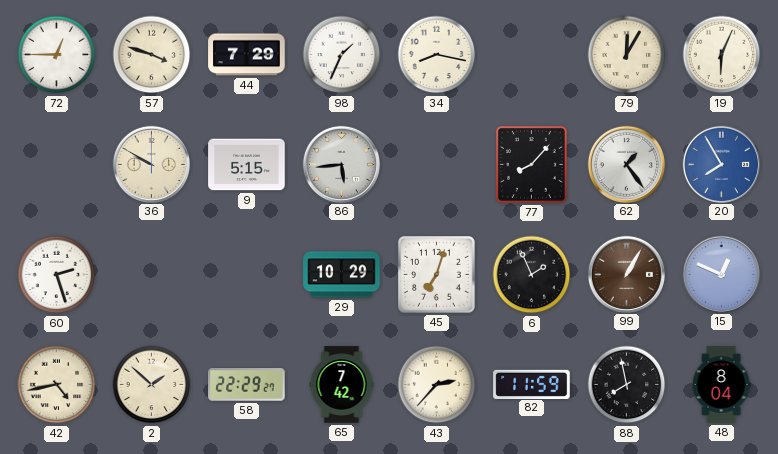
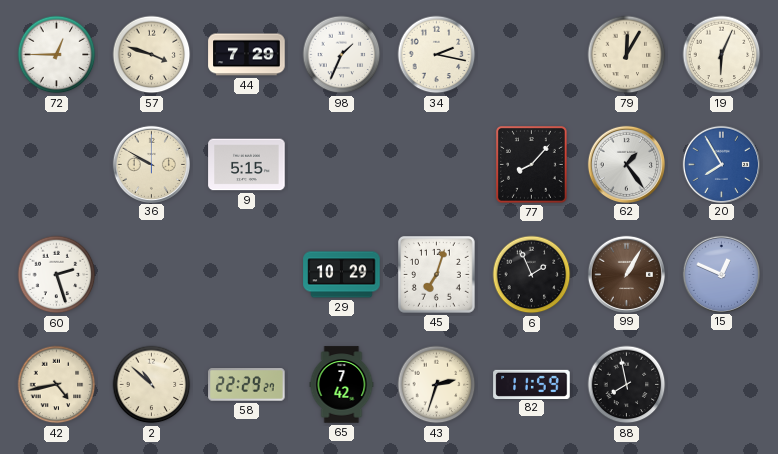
34: 8:17 -> 2:17 (437, 55)
86: 5:44 -> none (341, 164)
2: 1:52 -> 10:52 (152, 385)
43: 2:37 -> 2:33 (437, 385)
48: 8:04 -> none (721, 385)
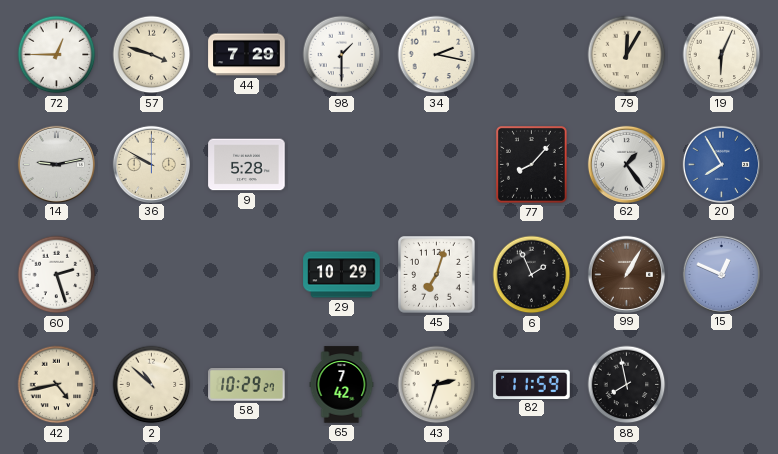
98: 1:34 -> 1:30 (342, 55)
14: none -> 9:13 (56, 164)
9: 5:15 -> 5:28 (247, 165)
58: 22:29 -> 10:29 (247, 385)
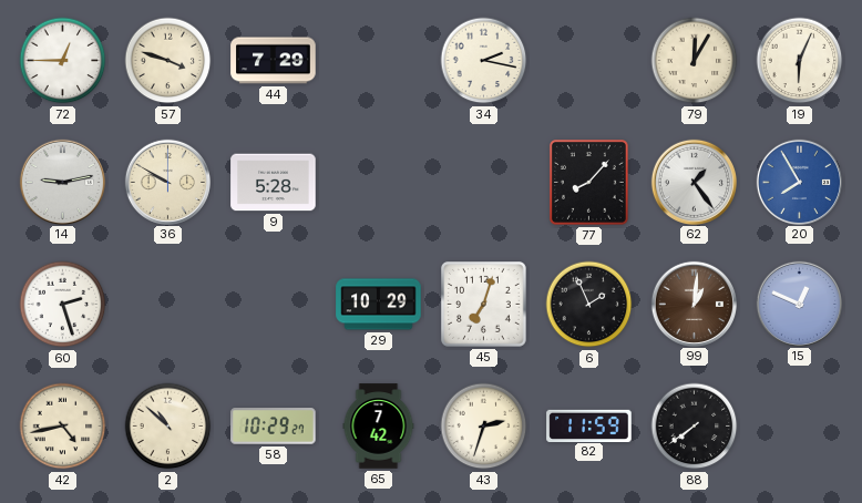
98: 1:30 -> none (342, 55)
99: 1:05 -> 1:01 (694, 304)
88: 7:58 -> 7:39 (695, 427)
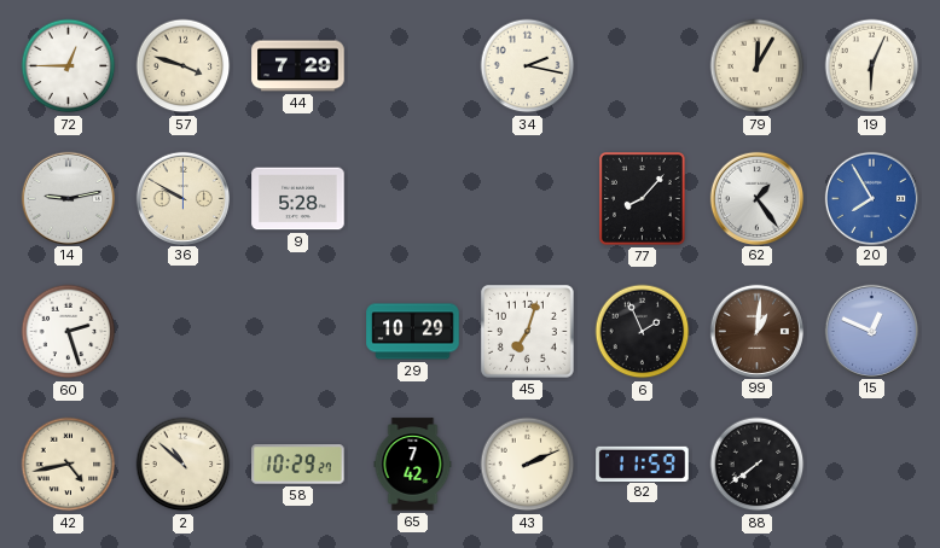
43: 2:33 -> 2:11 (528, 465)
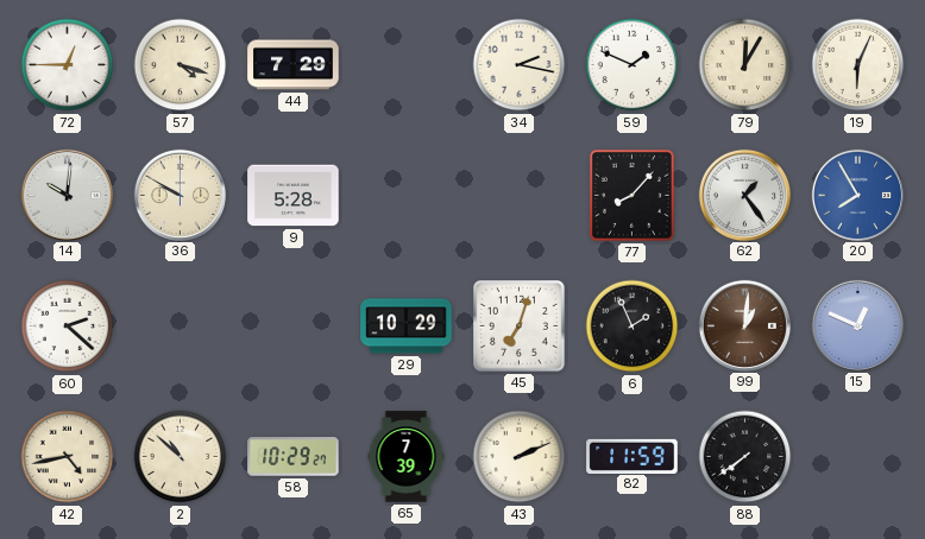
57: 3:48 -> 4:18 (181, 65)
59: none -> 1:49 (633, 65)
14: 9:13 -> 10:01 (67, 195)
60: 2:27 -> 2:22 (68, 326)
65: 7:42 -> 7:39 (407, 457)
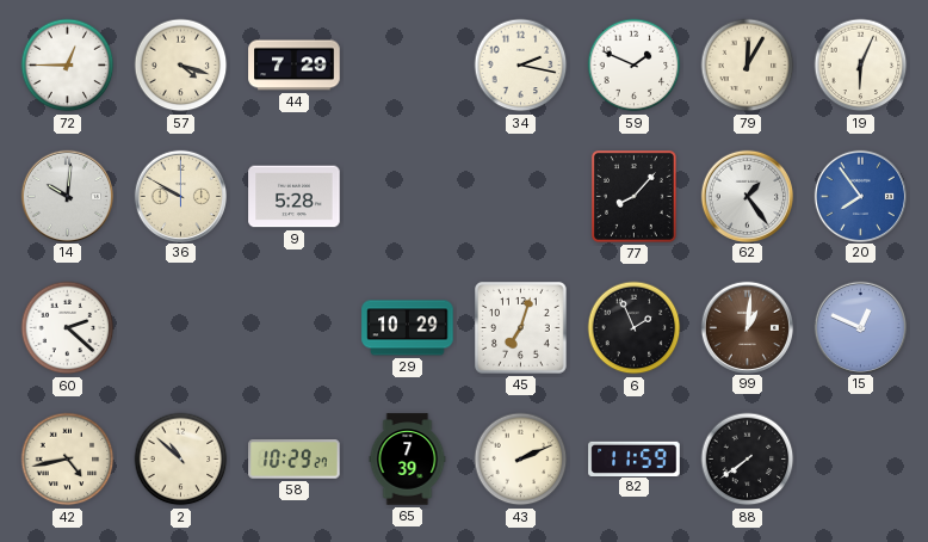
20: 7:55 -> 7:54 (860, 196)
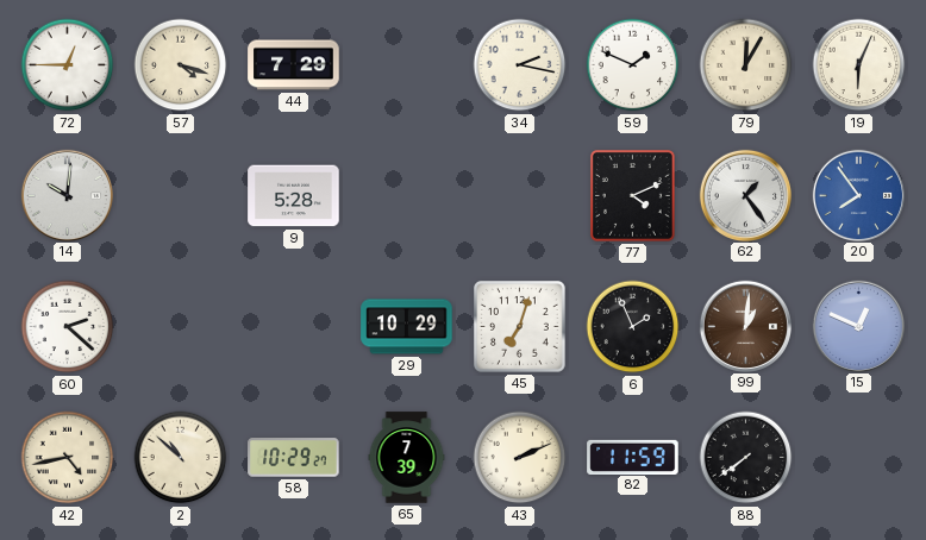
36: 9:50 -> none (180, 196)
77: 8:07 -> 4:11 (632, 196)
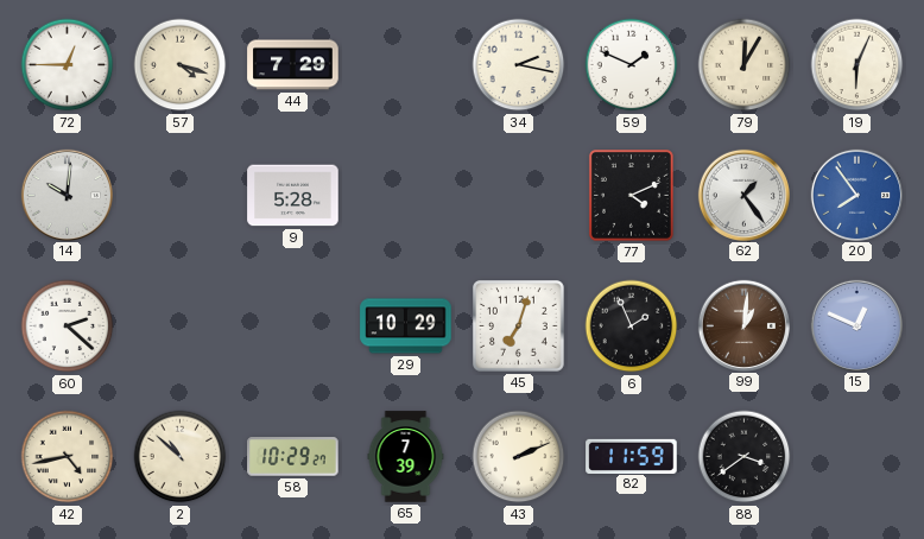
88: 7:39 -> 3:39 (745, 457)
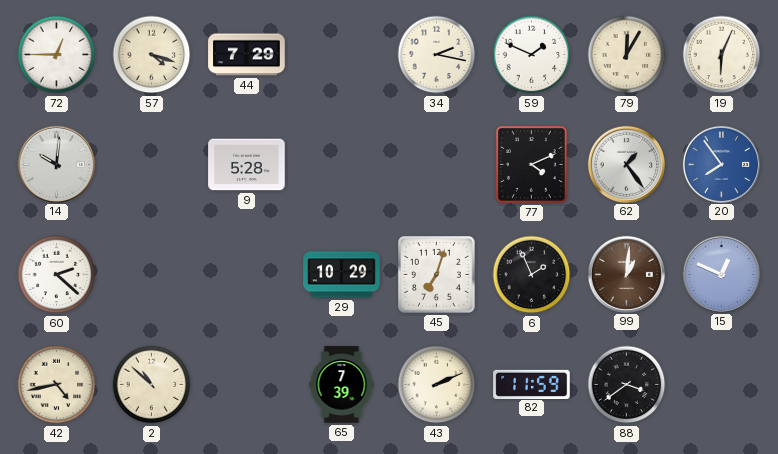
58: 10:29 -> none (293, 457)
